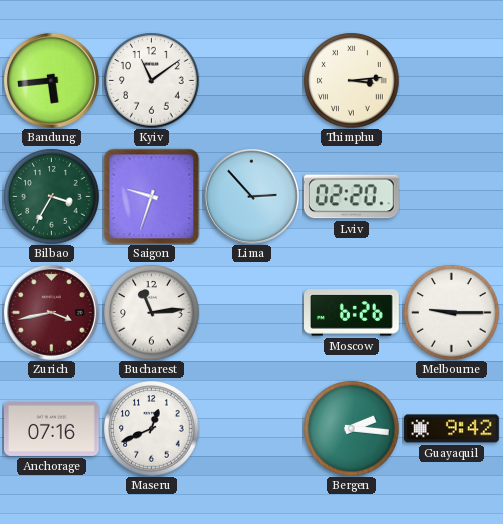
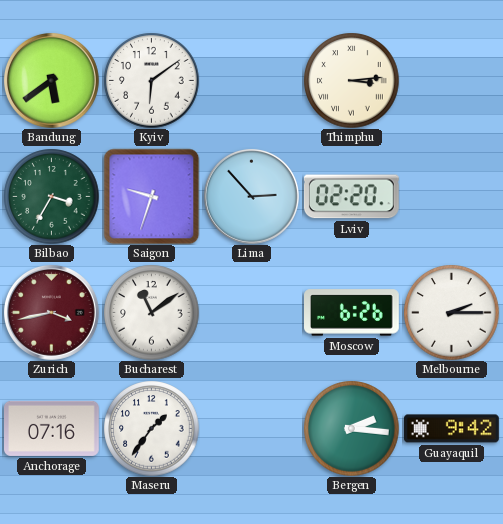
Bandung: 5:44 -> 5:39 (51, 80)
Kyiv: 11:09 -> 6:09 (151, 80)
Bucharest: 11:14 -> 11:09 (151, 312)
Melbourne: 9:15 -> 2:15 (451, 312)
Maseru: 12:41 -> 1:36 (151, 428)
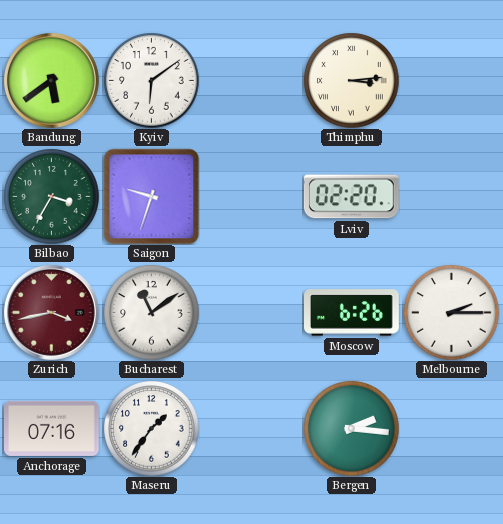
Lima: 2:53 -> none (251, 196)
Guayaquil: 9:42 -> none (452, 429)
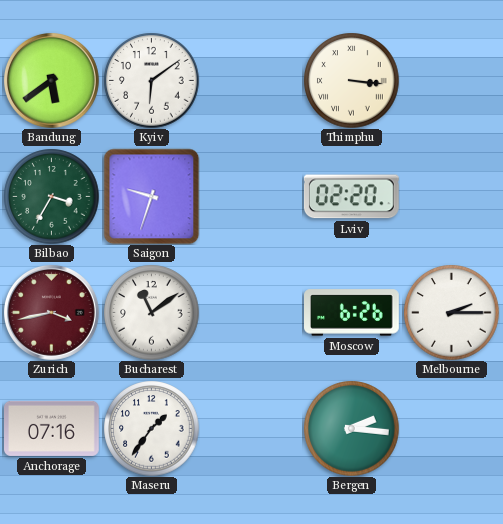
Thimphu: 3:14 -> 3:16 (351, 80)
